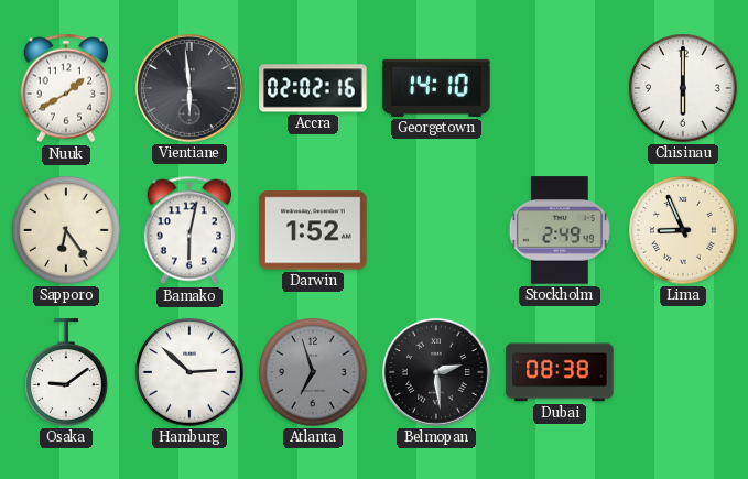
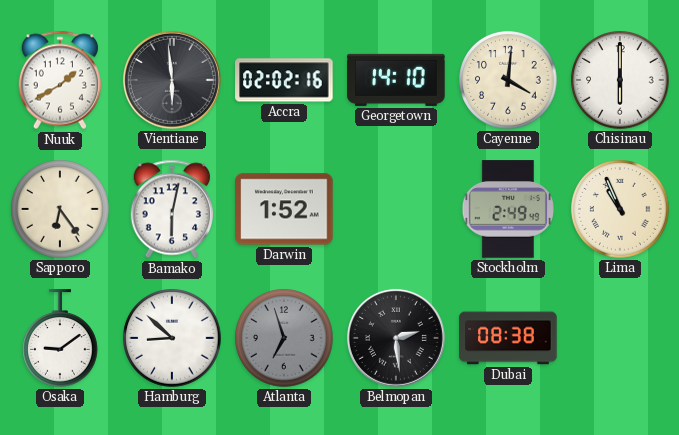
Cayenne: none -> 4:01 (508, 80)
Lima: 8:56 -> 10:56 (620, 209)
Hamburg: 2:52 -> 8:52 (172, 338)
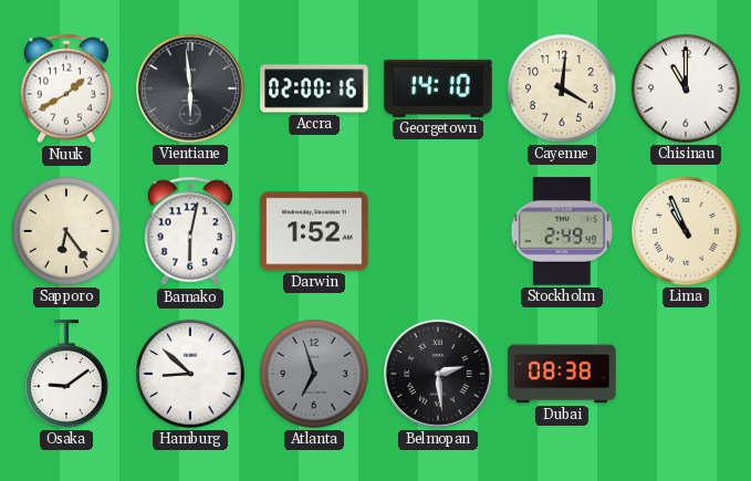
Accra: 02:02 -> 02:00 (314, 88)
Chisinau: 6:00 -> 11:00 (686, 88)
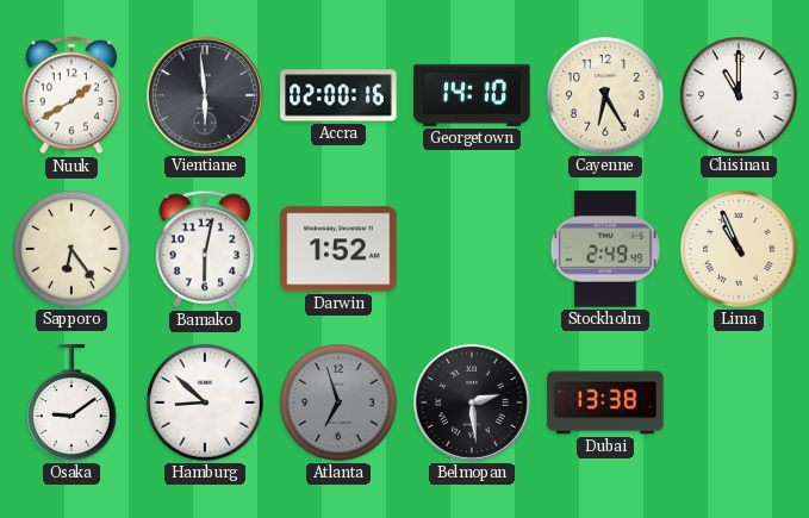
Cayenne: 4:01 -> 6:25 (605, 95)
Dubai: 08:38 -> 13:38 (605, 402)
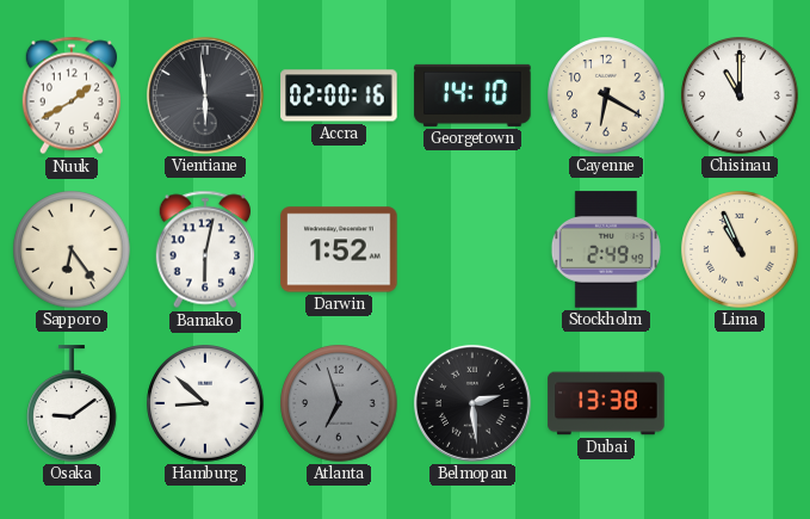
Cayenne: 6:25 -> 6:20 (606, 95)
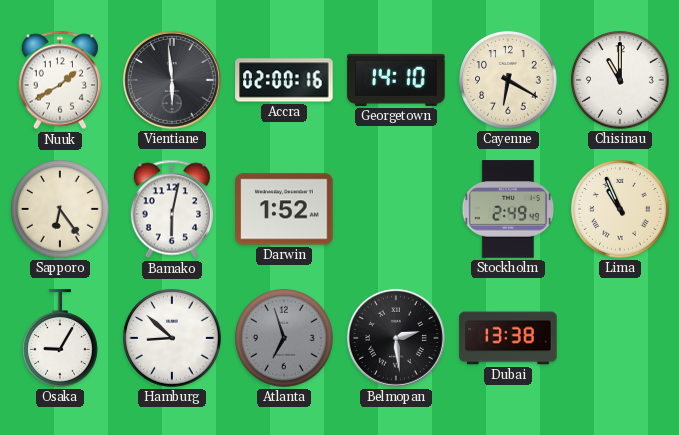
Osaka: 9:09 -> 9:05 (61, 338)
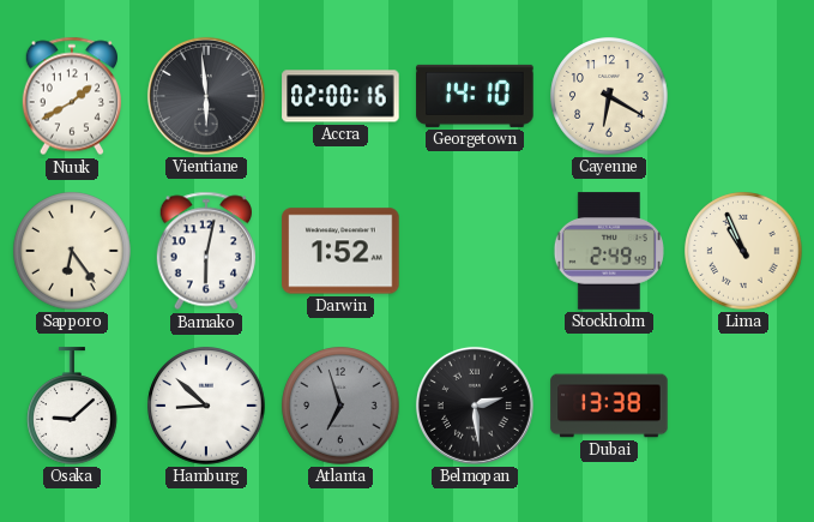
Chisinau: 11:00 -> none (620, 80)
Osaka: 9:05 -> 9:08 (73, 406)
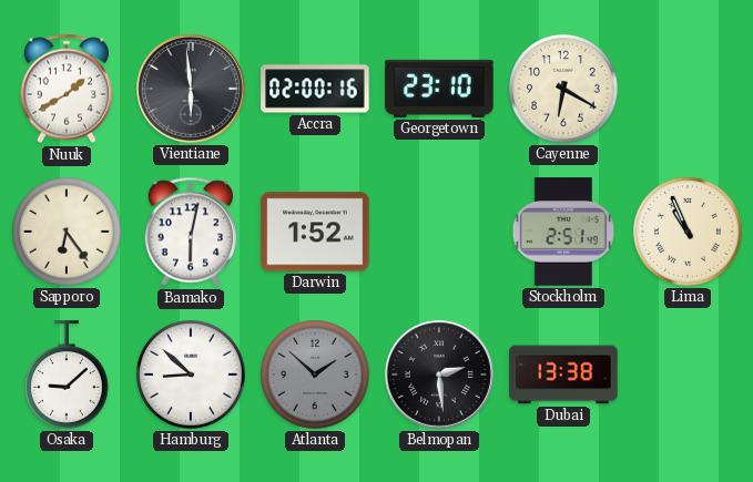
Georgetown: 14:10 -> 23:10 (439, 89)
Stockholm: 2:49 -> 2:51 (563, 232)
Atlanta: 6:57 -> 1:52 (315, 375)
